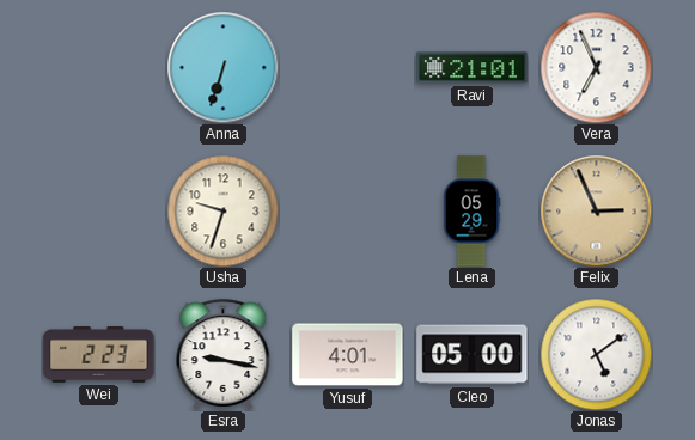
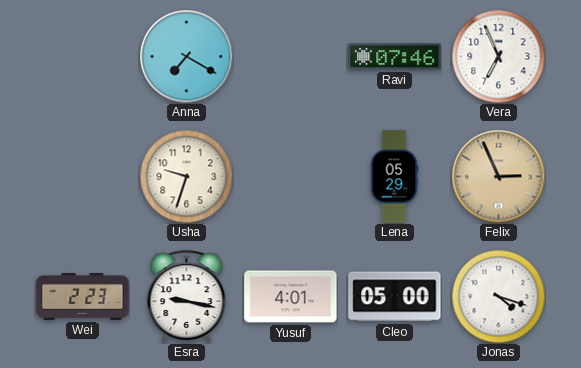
Anna: 6:33 -> 7:20 (186, 56)
Ravi: 21:01 -> 07:46 (395, 57)
Jonas: 5:09 -> 4:18 (498, 296)
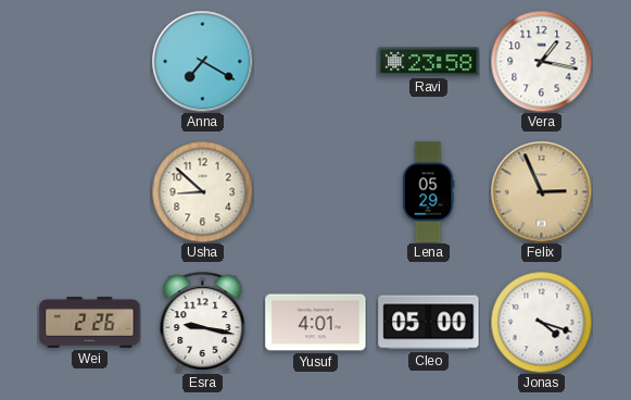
Ravi: 07:46 -> 23:58 (429, 62)
Vera: 6:56 -> 1:17 (541, 61)
Usha: 9:33 -> 8:52 (202, 191)
Wei: 2:23 -> 2:26 (90, 323)
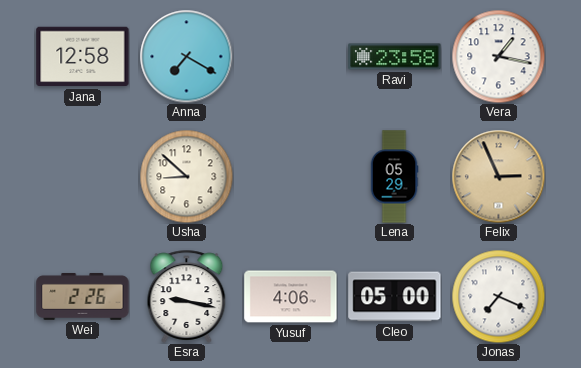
Jana: none -> 12:58 (83, 57)
Yusuf: 4:01 -> 4:06 (291, 297)
Jonas: 4:18 -> 7:19 (498, 296)
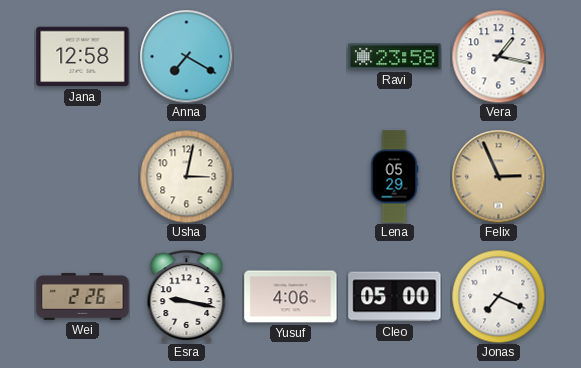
Usha: 8:52 -> 3:02 (186, 176)
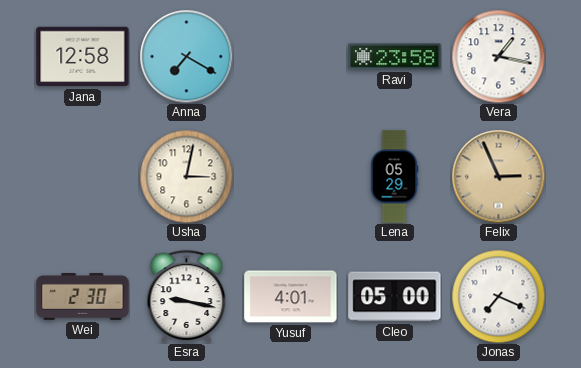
Wei: 2:26 -> 2:30 (83, 297)
Yusuf: 4:06 -> 4:01 (291, 297)
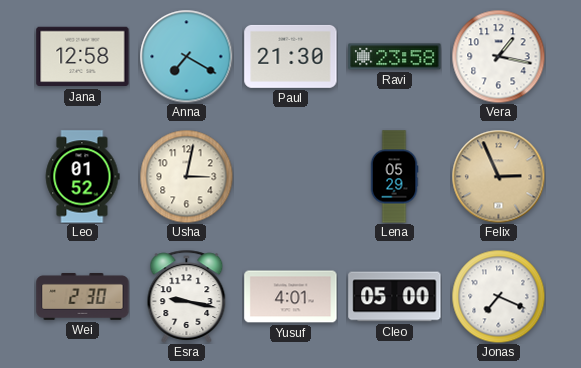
Paul: none -> 21:30 (291, 56)
Leo: none -> 01:52 (82, 177)
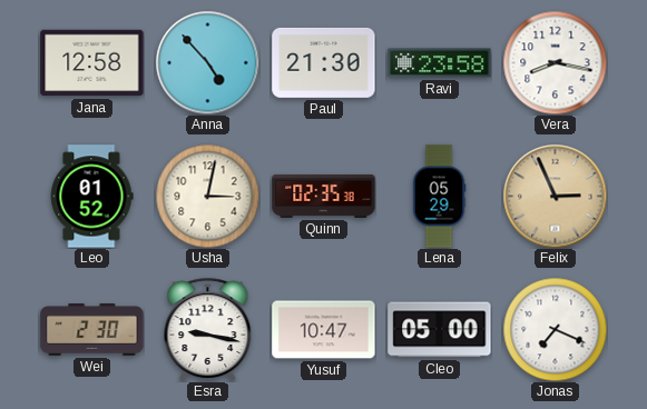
Anna: 7:20 -> 4:53 (207, 62)
Vera: 1:17 -> 8:17 (555, 62)
Quinn: none -> 02:35 (324, 196)
Yusuf: 4:01 -> 10:47 (324, 330)
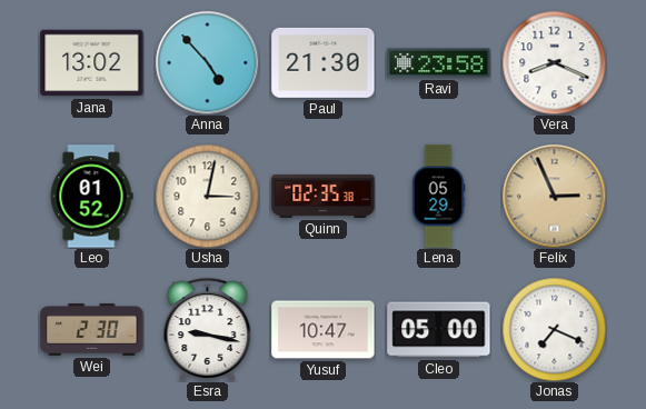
Jana: 12:58 -> 13:02 (92, 63)
Vera: 8:17 -> 8:19 (554, 62)
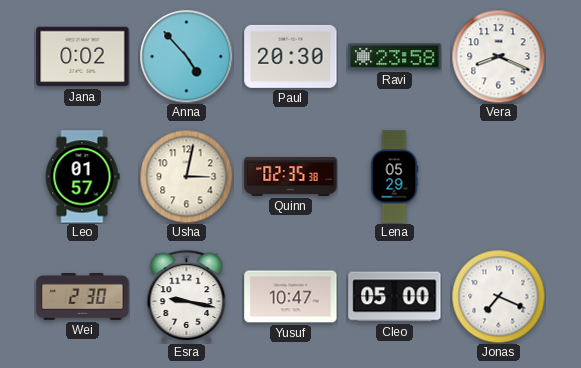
Jana: 13:02 -> 0:02 (83, 57)
Paul: 21:30 -> 20:30 (291, 56)
Leo: 01:52 -> 01:57 (82, 177)
Felix: 2:56 -> none (554, 196)
